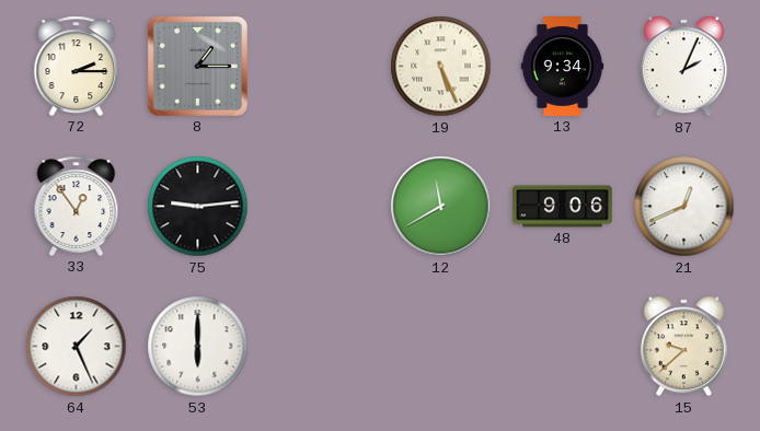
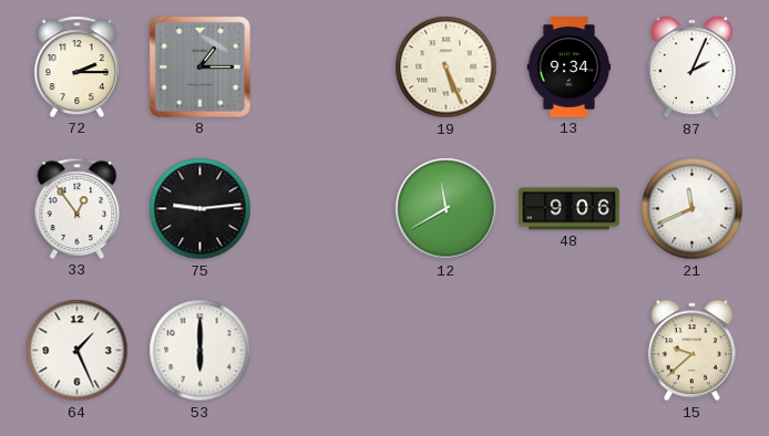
21: 12:41 -> 11:41 (693, 209)
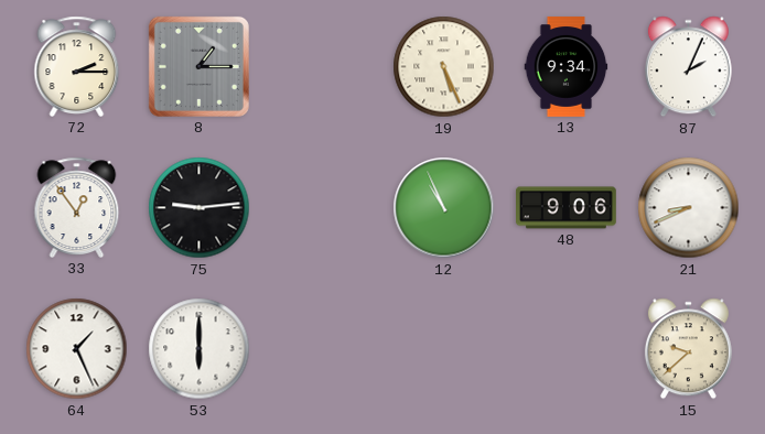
12: 11:40 -> 10:56 (444, 208)
21: 11:41 -> 8:41 (689, 208)
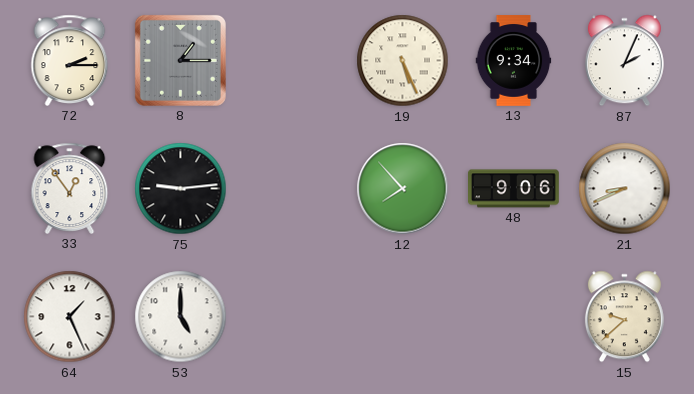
12: 10:56 -> 7:53 (403, 189)
53: 6:00 -> 5:00 (181, 317)
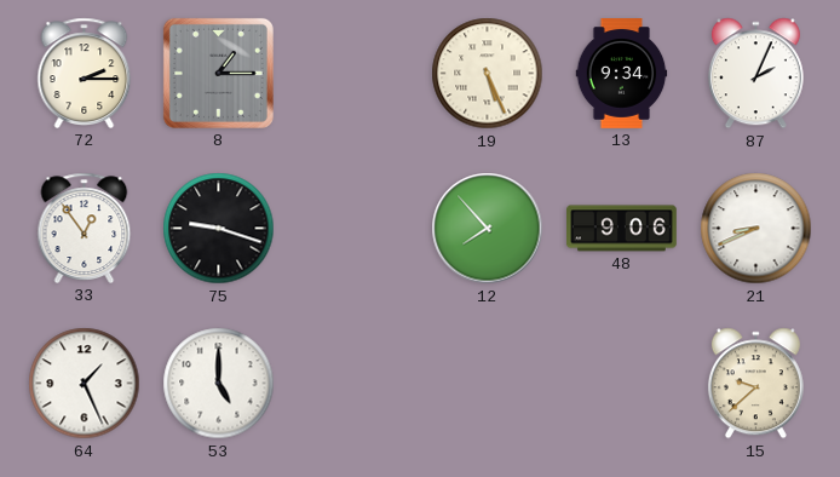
75: 9:14 -> 9:18 (219, 229)
